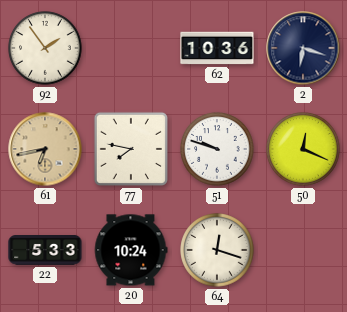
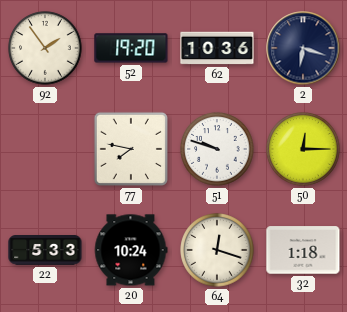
52: none -> 19:20 (131, 48)
61: 6:43 -> none (45, 149)
50: 12:19 -> 12:15 (303, 149)
32: none -> 1:18 (303, 250)
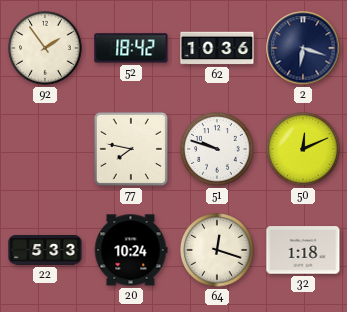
52: 19:20 -> 18:42 (131, 48)
50: 12:15 -> 12:11 (303, 149)
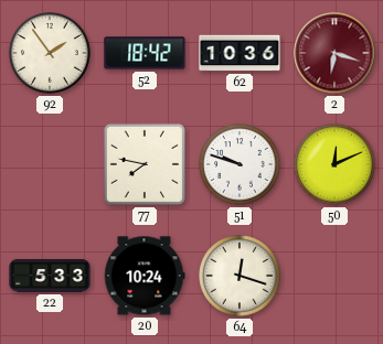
2 dial: navy -> burgundy (334, 53)
32: 1:18 -> none (303, 250)
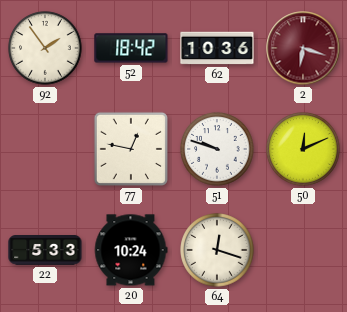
77: 7:47 -> 12:47 (131, 149)
